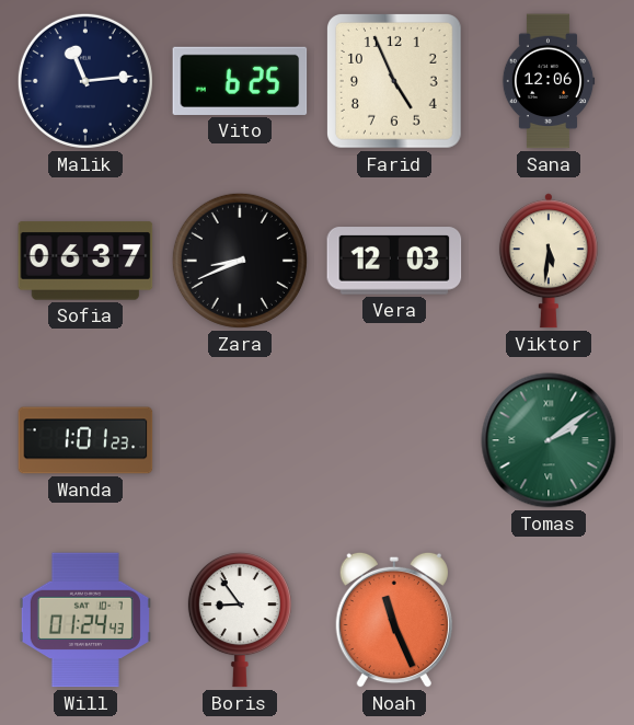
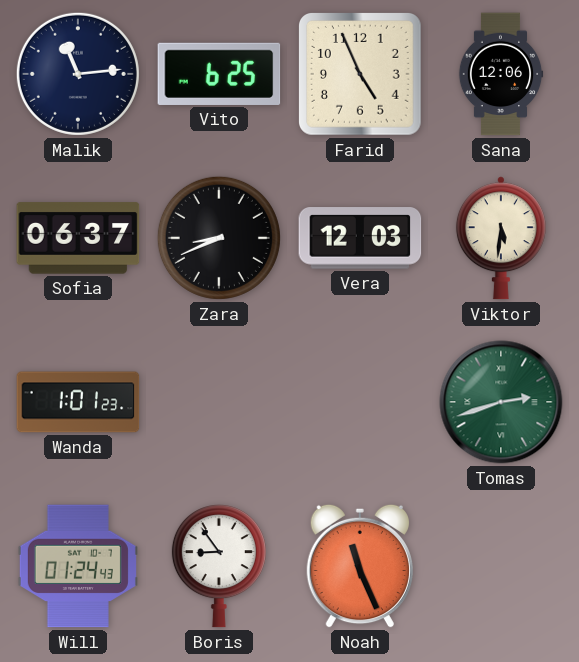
Tomas: 2:09 -> 2:42 (501, 402)
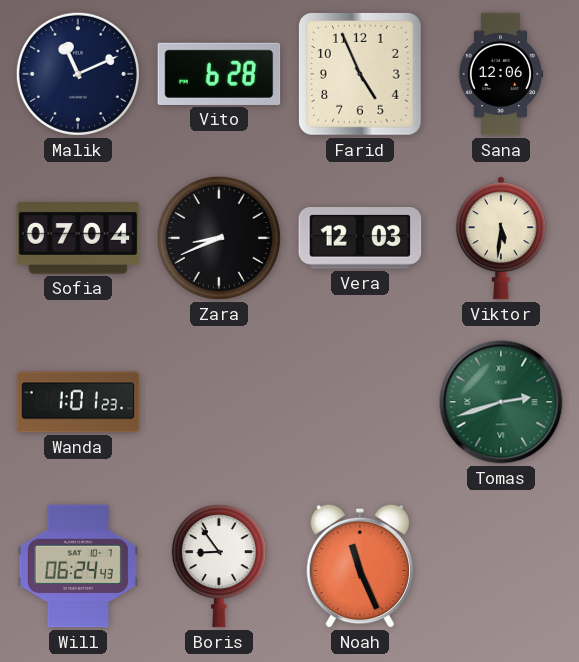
Malik: 11:14 -> 11:11 (78, 74)
Vito: 6:25 -> 6:28 (219, 74)
Sofia: 06:37 -> 07:04 (78, 238)
Will: 01:24 -> 06:24 (78, 566)
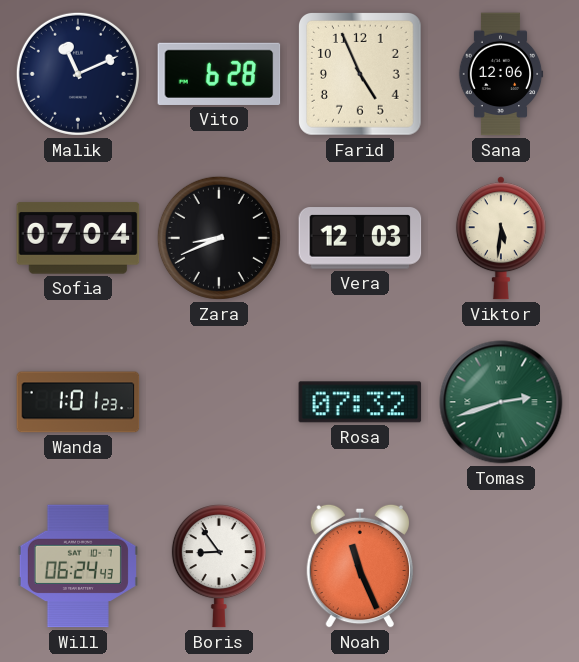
Rosa: none -> 07:32 (360, 402)
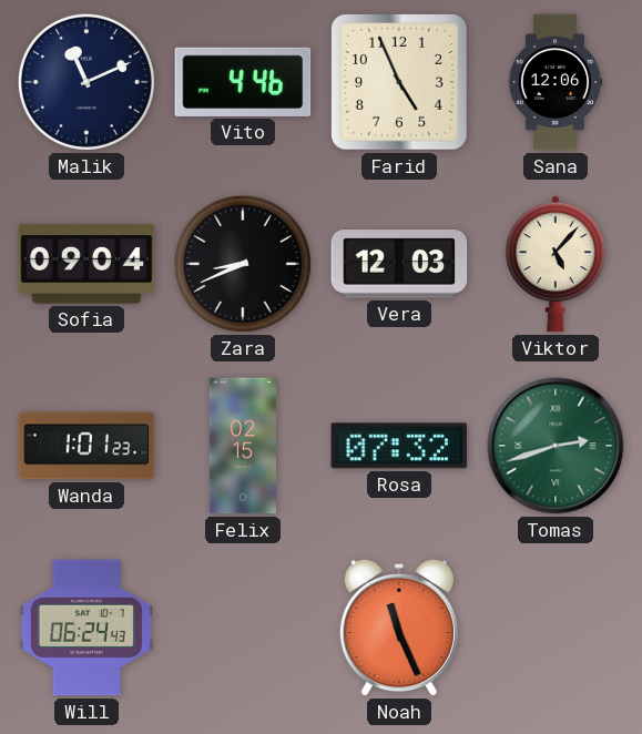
Vito: 6:28 -> 4:46 (243, 82)
Sofia: 07:04 -> 09:04 (86, 264)
Viktor: 5:31 -> 5:07 (556, 264)
Felix: none -> 02:15 (243, 446)
Boris: 8:54 -> none (219, 566)
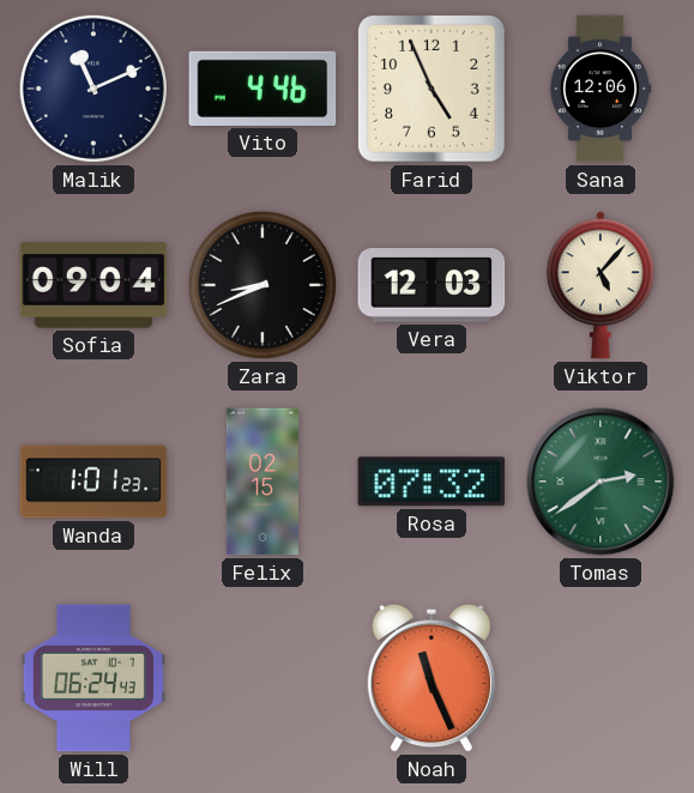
Tomas: 2:42 -> 2:39 (601, 482)
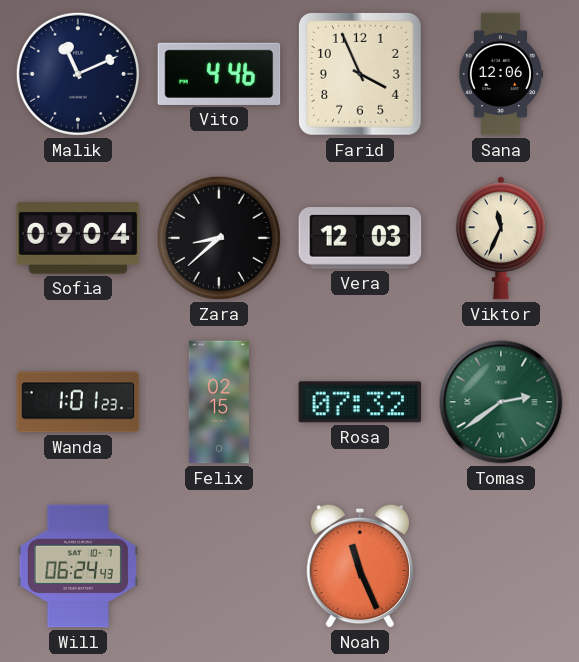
Farid: 4:56 -> 3:56 (361, 75)
Zara: 8:41 -> 8:38 (219, 238)
Viktor: 5:07 -> 11:34 (501, 238)
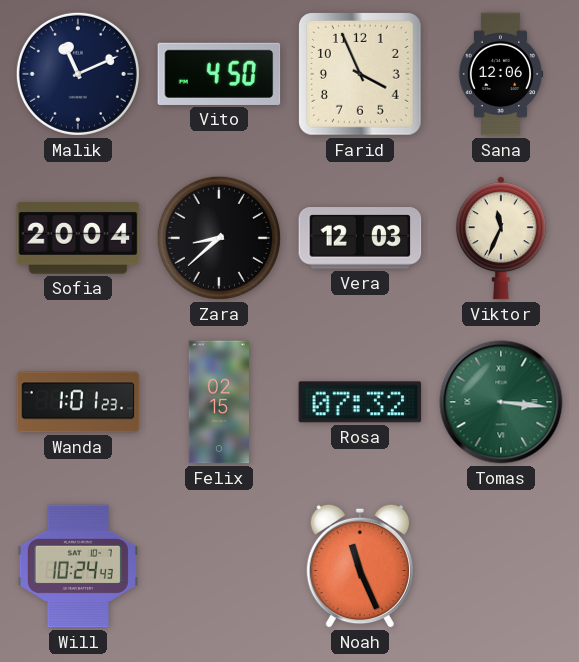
Vito: 4:46 -> 4:50 (219, 74)
Sofia: 09:04 -> 20:04 (78, 238)
Tomas: 2:39 -> 3:16 (501, 402)
Will: 06:24 -> 10:24 (78, 566)
